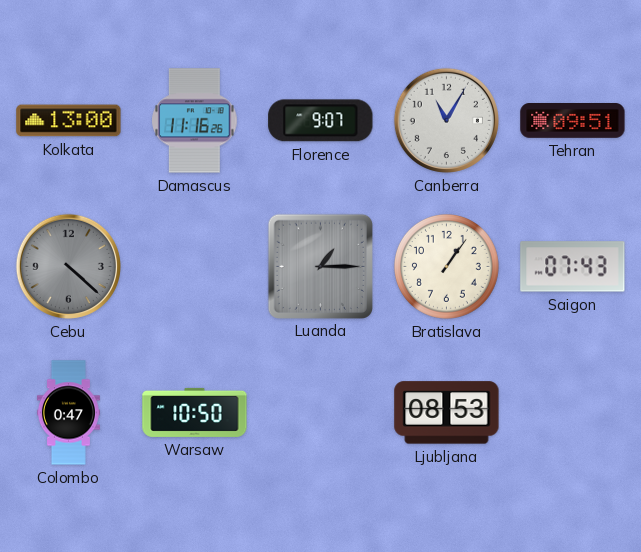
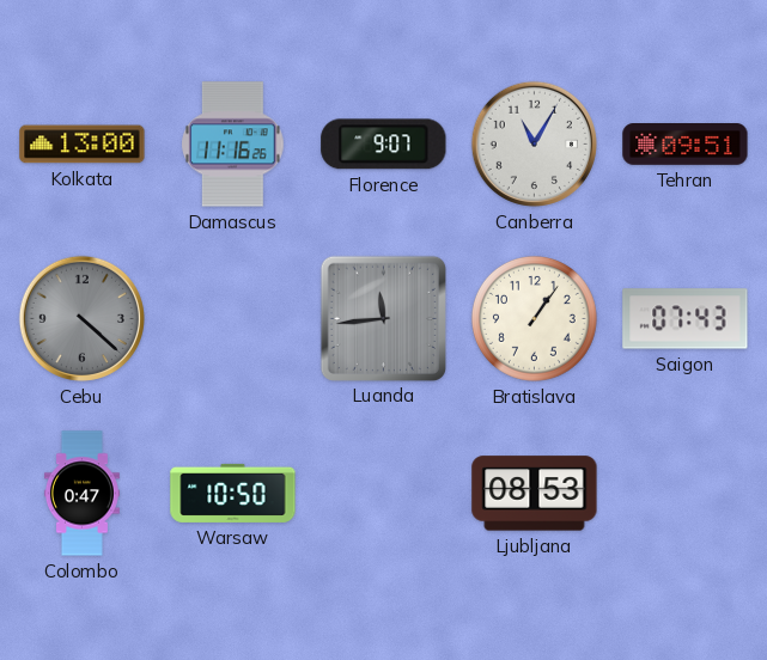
Luanda: 1:15 -> 11:44 (383, 318)
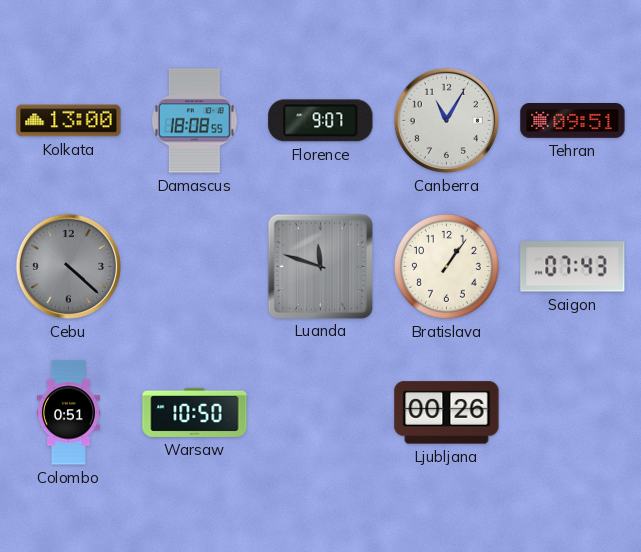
Damascus: 11:16 -> 18:08 (195, 121)
Luanda: 11:44 -> 11:48 (320, 266)
Colombo: 0:47 -> 0:51 (68, 413)
Ljubljana: 08:53 -> 00:26 (447, 413)
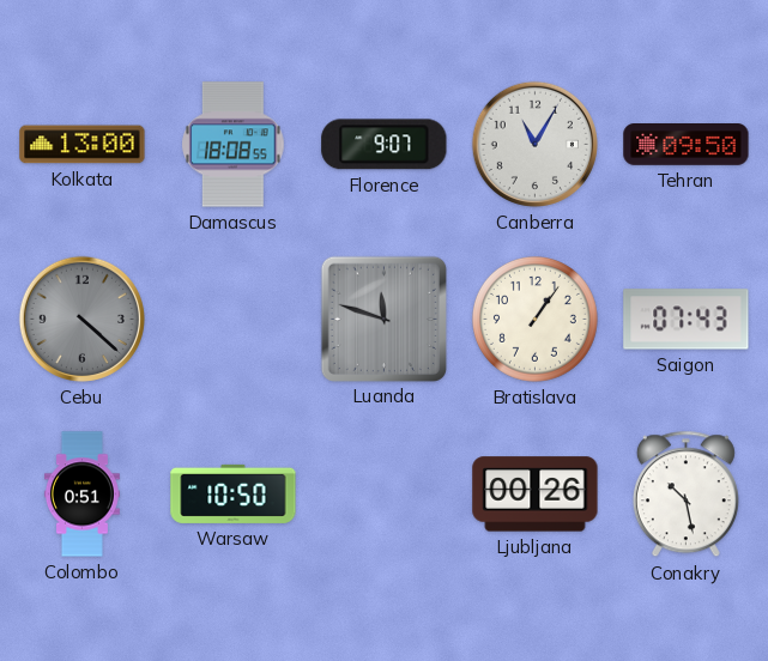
Tehran: 09:51 -> 09:50 (687, 145)
Conakry: none -> 10:28 (685, 495)
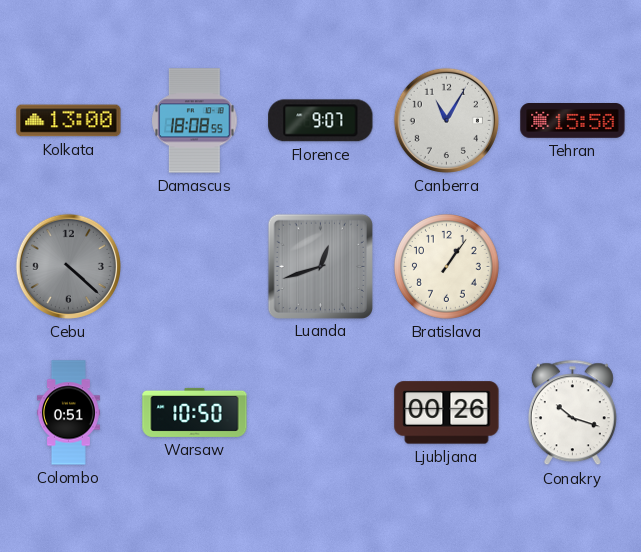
Tehran: 09:50 -> 15:50 (573, 121)
Luanda: 11:48 -> 12:42 (320, 266)
Saigon: 07:43 -> none (687, 320)
Conakry: 10:28 -> 10:18 (572, 413)
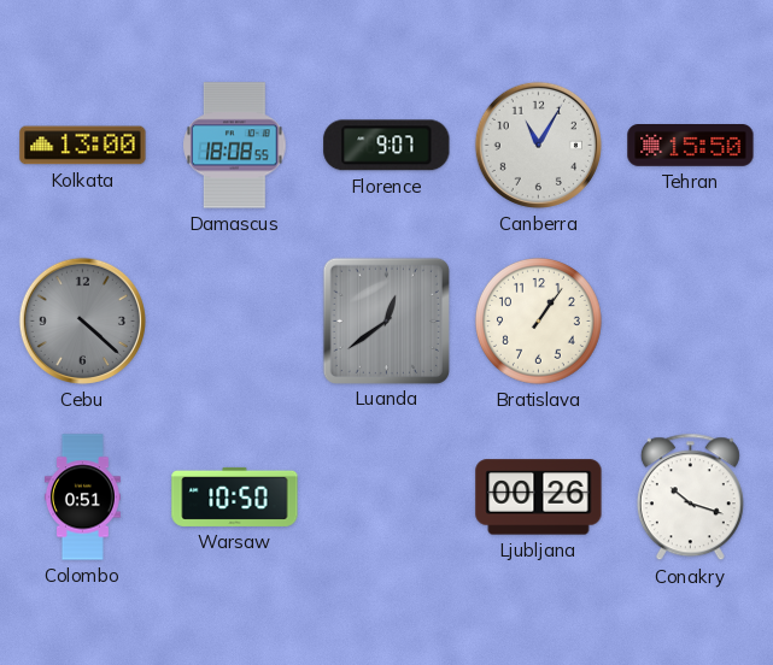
Luanda: 12:42 -> 12:39 (386, 320)
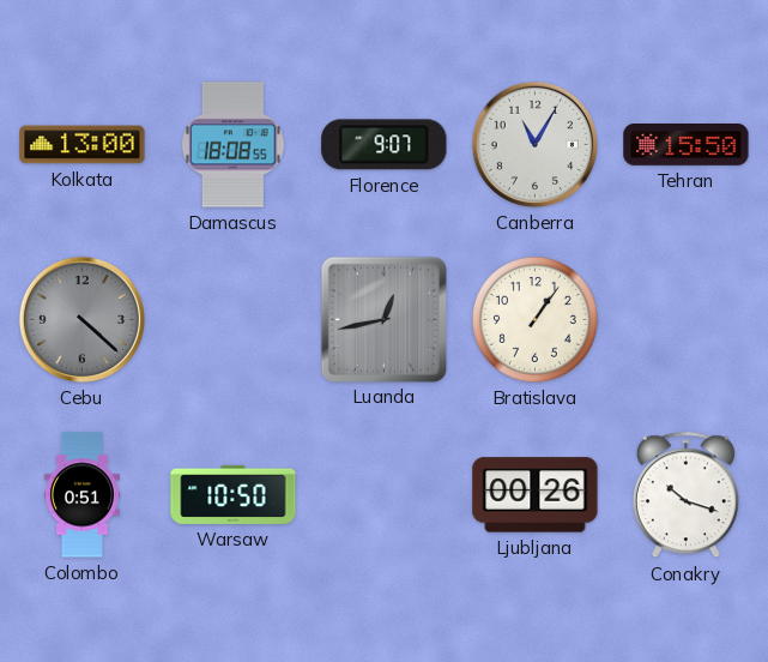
Luanda: 12:39 -> 12:43 (383, 319)
